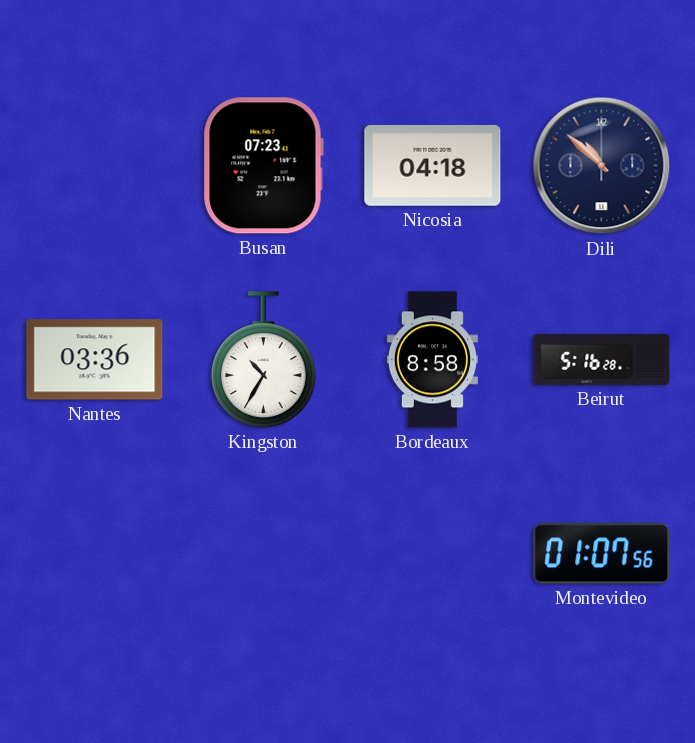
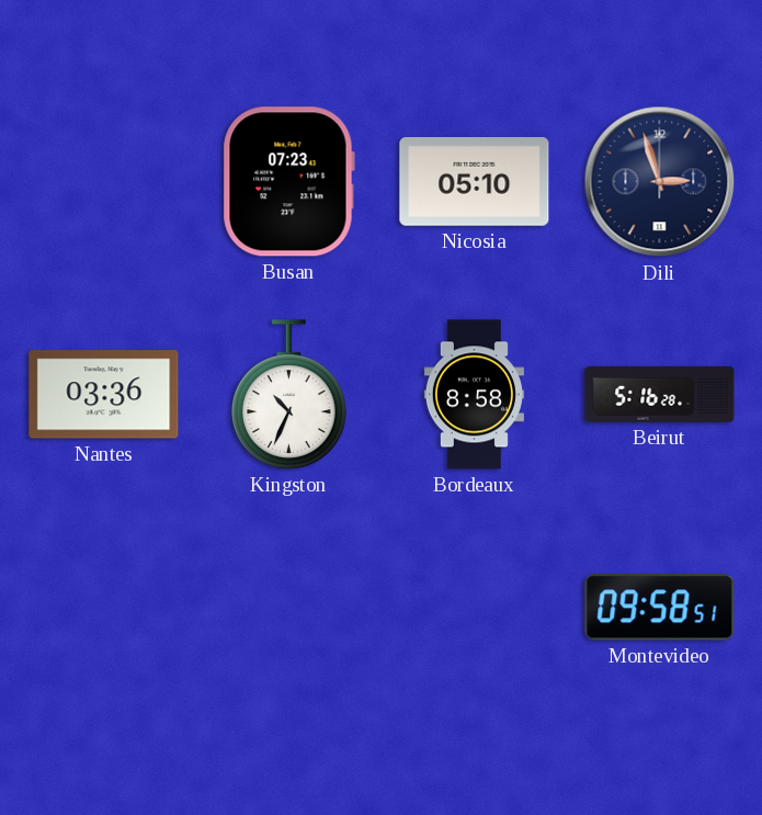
Nicosia: 04:18 -> 05:10 (475, 181)
Dili: 10:52 -> 2:57 (660, 182)
Kingston: 10:35 -> 10:34 (289, 395)
Montevideo: 01:07 -> 09:58 (660, 608)
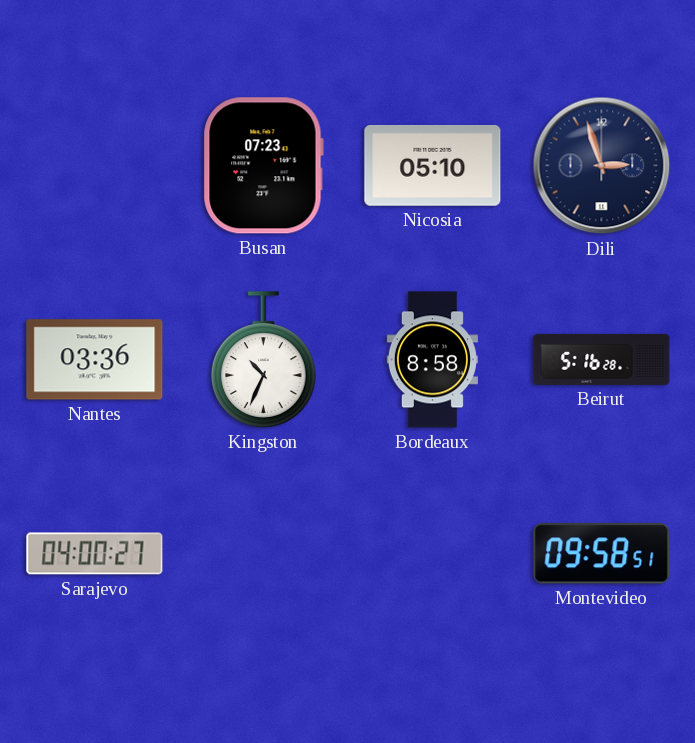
Sarajevo: none -> 04:00 (95, 554)
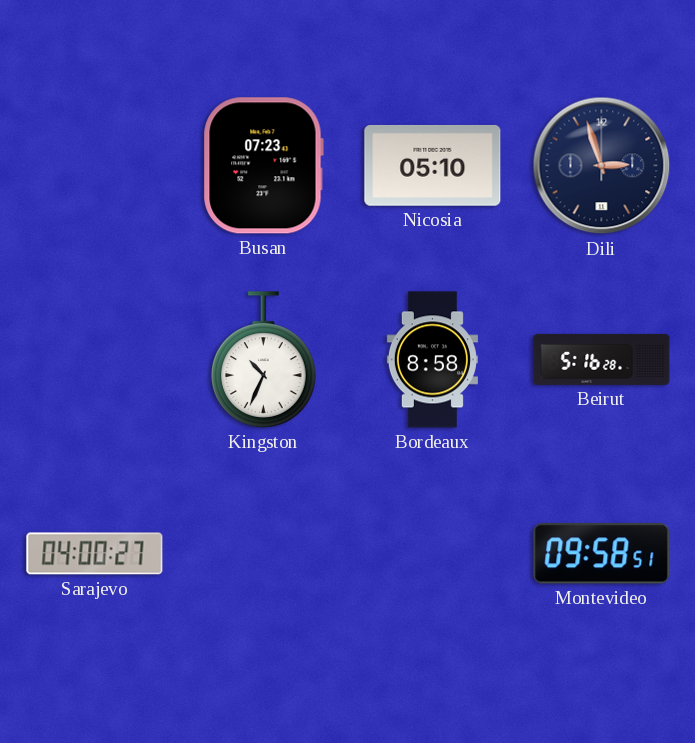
Nantes: 03:36 -> none (95, 360)
